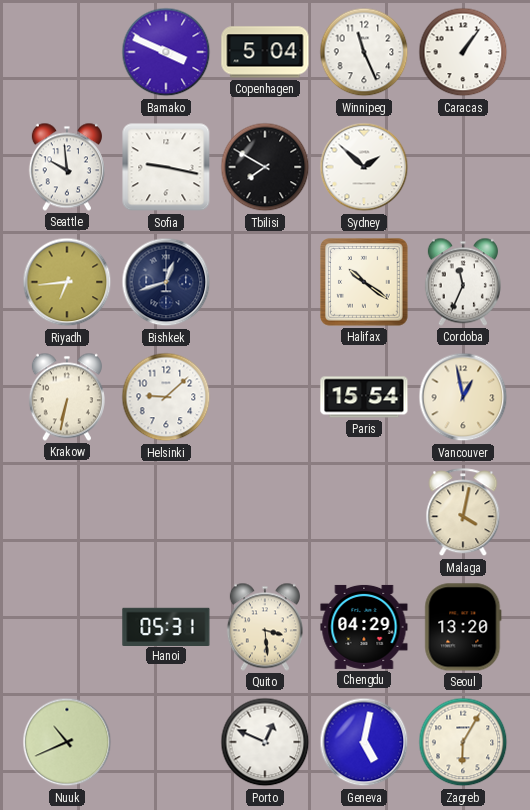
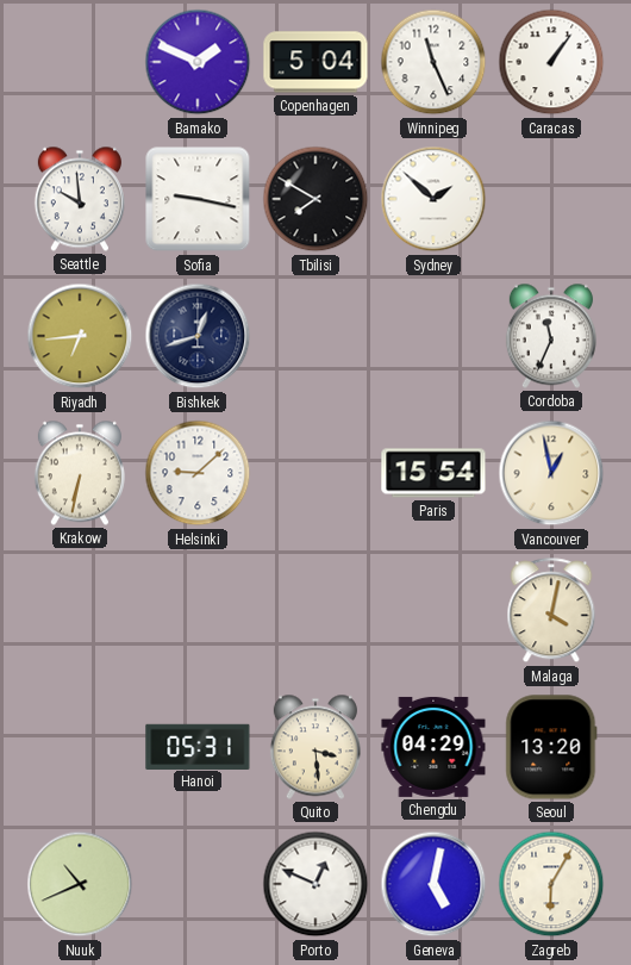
Bamako: 3:49 -> 1:49 (198, 62)
Halifax: 10:21 -> none (364, 282)
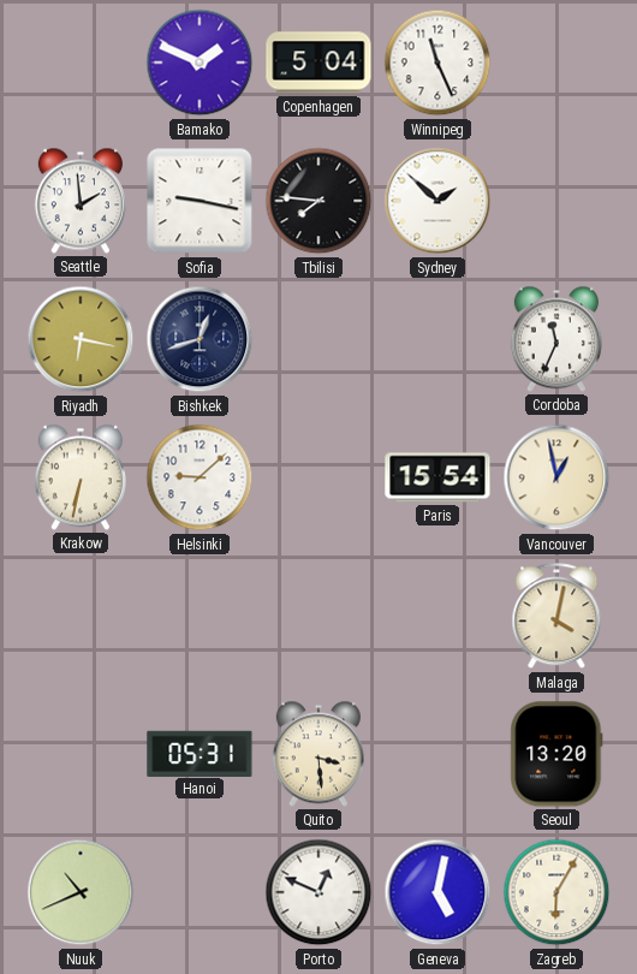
Caracas: 1:06 -> none (551, 62)
Seattle: 9:59 -> 1:59 (81, 201)
Tbilisi: 7:50 -> 7:46 (318, 201)
Riyadh: 6:44 -> 6:17 (81, 339)
Chengdu: 04:29 -> none (433, 747)
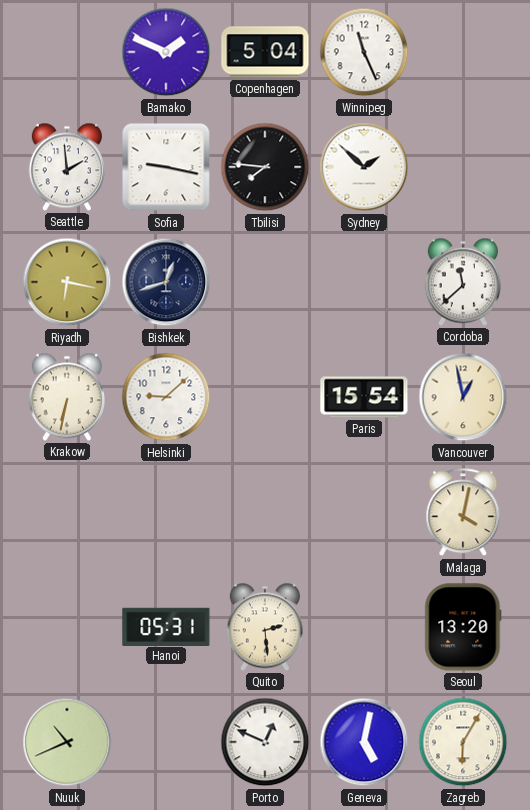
Cordoba: 11:34 -> 11:38 (463, 282)
Quito: 3:29 -> 2:29 (265, 627)
